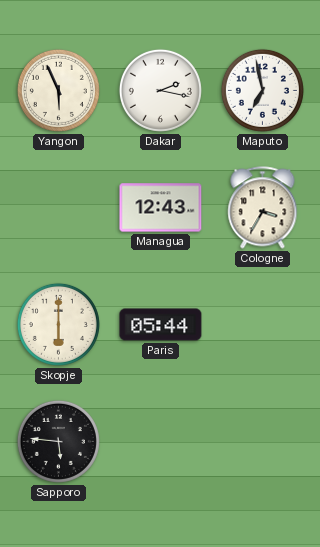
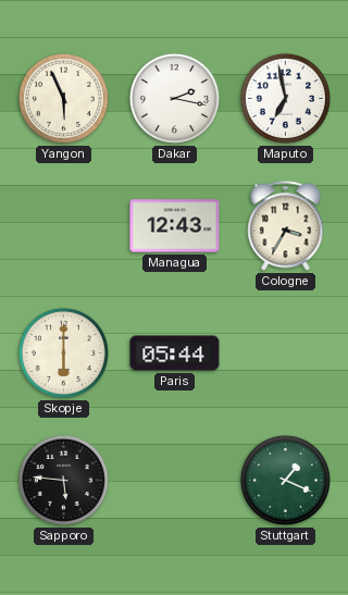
Stuttgart: none -> 1:19 (285, 480)
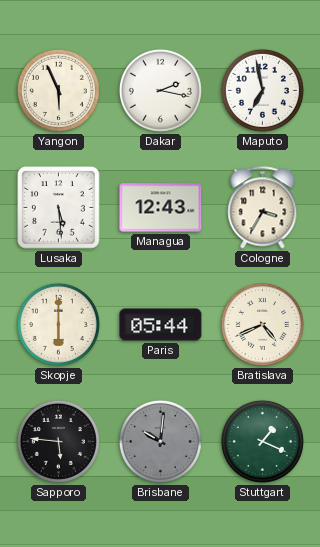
Lusaka: none -> 5:29 (59, 208)
Bratislava: none -> 4:41 (262, 324)
Brisbane: none -> 10:01 (160, 441)
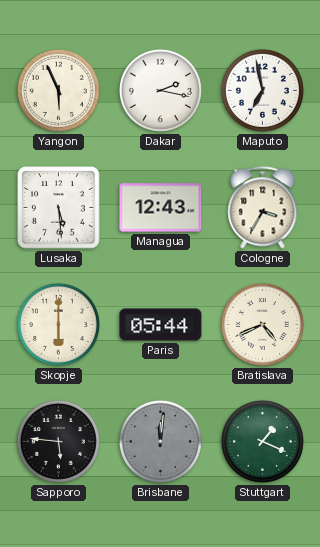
Brisbane: 10:01 -> 12:01 (160, 441)
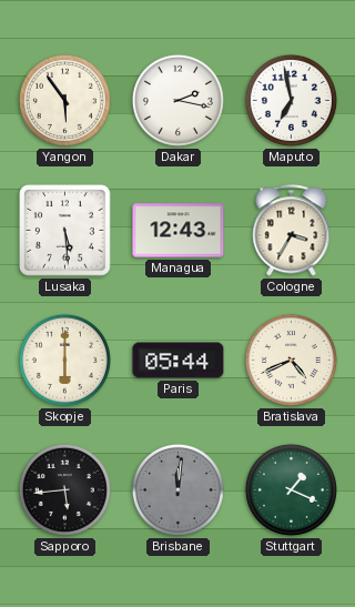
Yangon: 5:56 -> 5:54 (64, 100)
Sapporo: 5:46 -> 5:44 (64, 489)
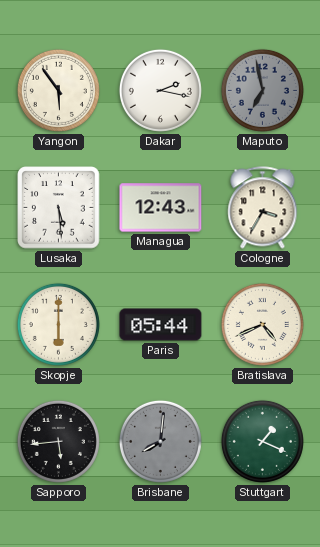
Maputo dial: white -> grey (262, 90)
Brisbane: 12:01 -> 8:01 (160, 441)
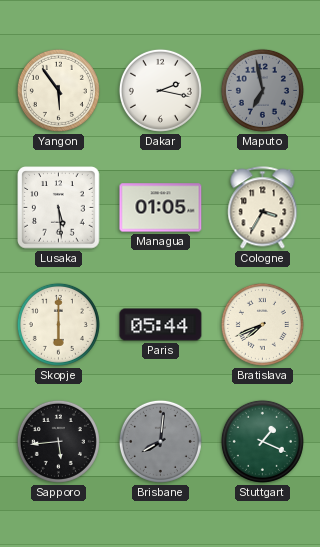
Managua: 12:43 -> 01:05 (161, 208)
Bratislava: 4:41 -> 7:41 (262, 324)
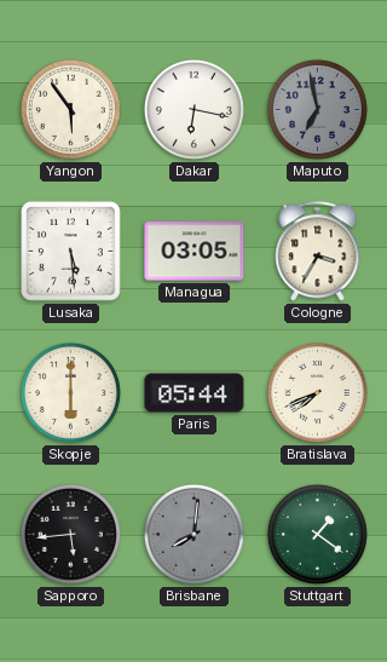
Dakar: 2:17 -> 6:17 (193, 109)
Managua: 01:05 -> 03:05 (195, 252)
Stuttgart: 1:19 -> 1:21 (317, 534)
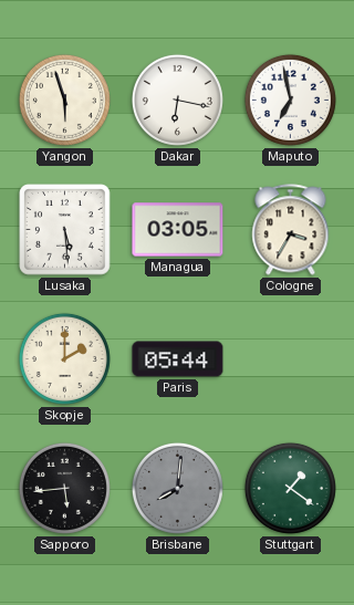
Yangon: 5:54 -> 5:57 (64, 100)
Maputo dial: grey -> white (290, 100)
Skopje: 6:00 -> 2:00 (64, 358)
Bratislava: 7:41 -> none (317, 392)
